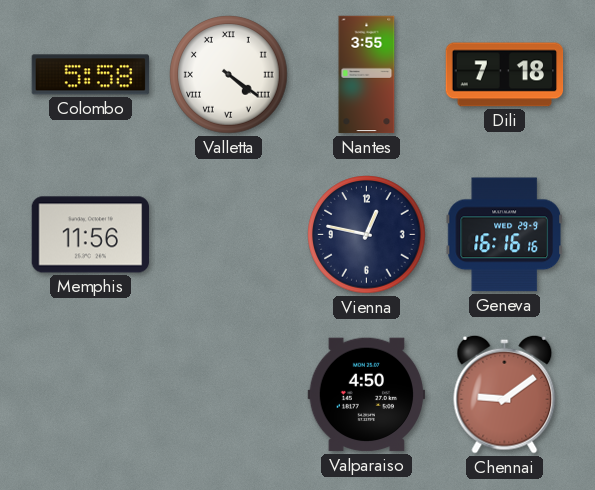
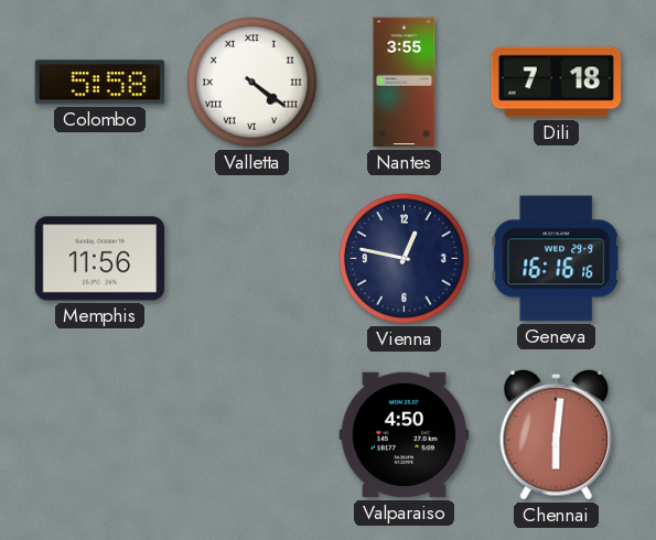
Chennai: 9:09 -> 6:01 (557, 434)
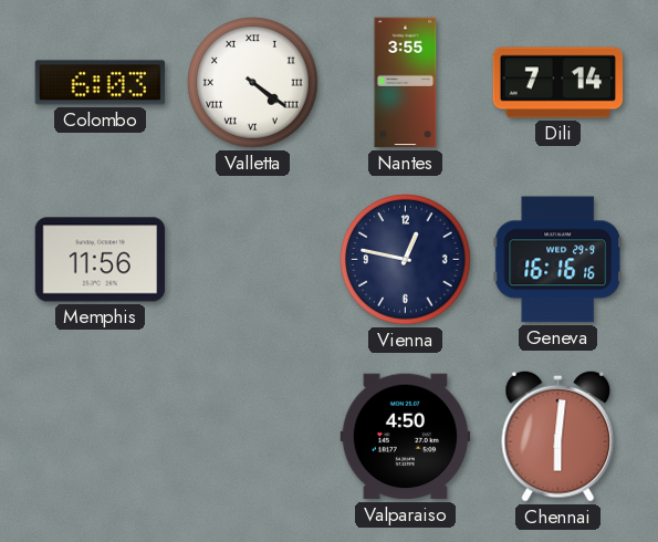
Colombo: 5:58 -> 6:03 (101, 83)
Dili: 7:18 -> 7:14 (558, 83)
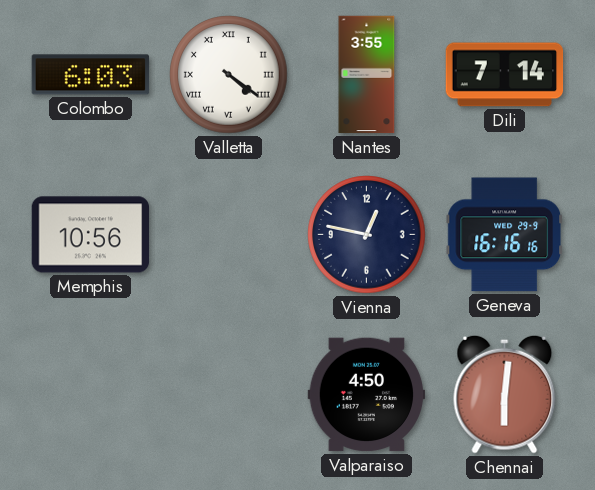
Memphis: 11:56 -> 10:56 (91, 235)
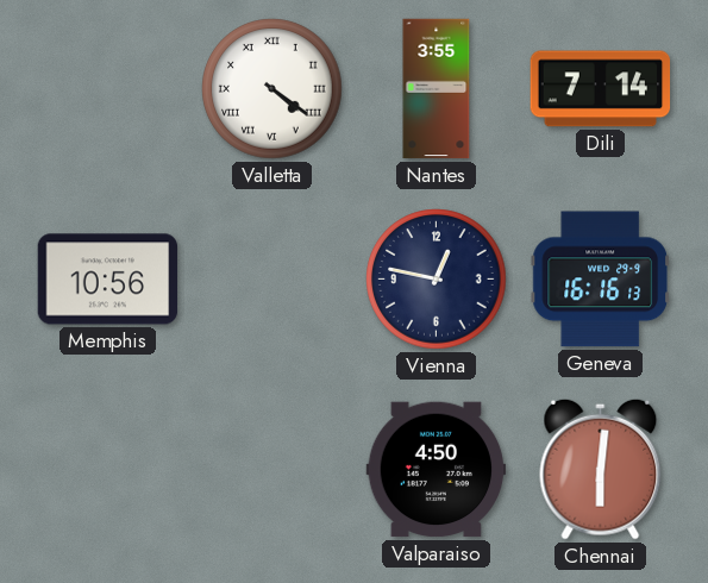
Colombo: 6:03 -> none (91, 75)
Geneva: 16:16:16 -> 16:16:13 (600, 280)
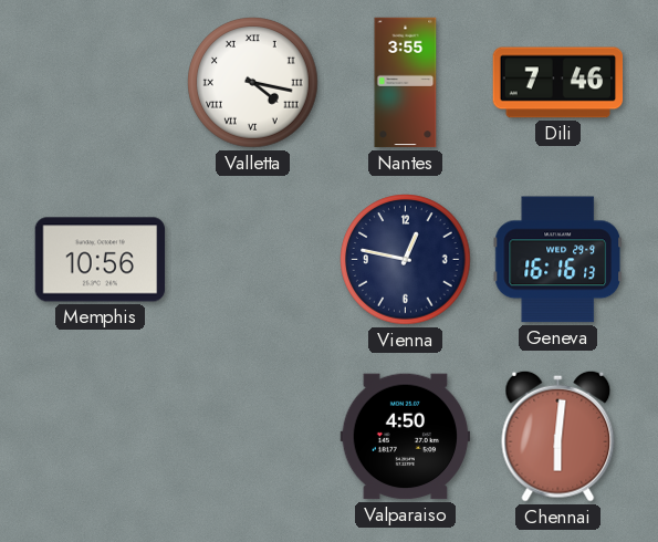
Valletta: 4:21 -> 4:17 (253, 83)
Dili: 7:14 -> 7:46 (558, 83)
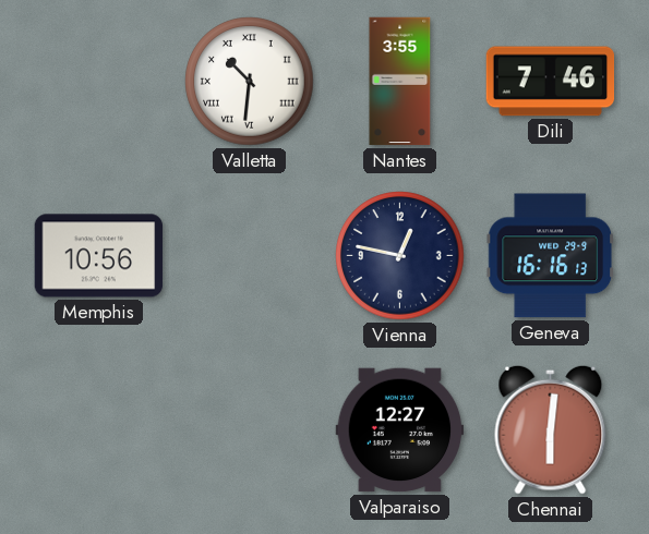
Valletta: 4:17 -> 10:31 (250, 82)
Valparaiso: 4:50 -> 12:27 (400, 430)
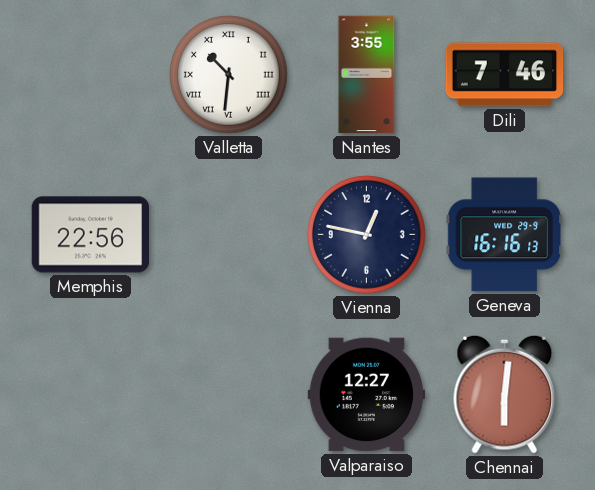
Memphis: 10:56 -> 22:56 (91, 235)
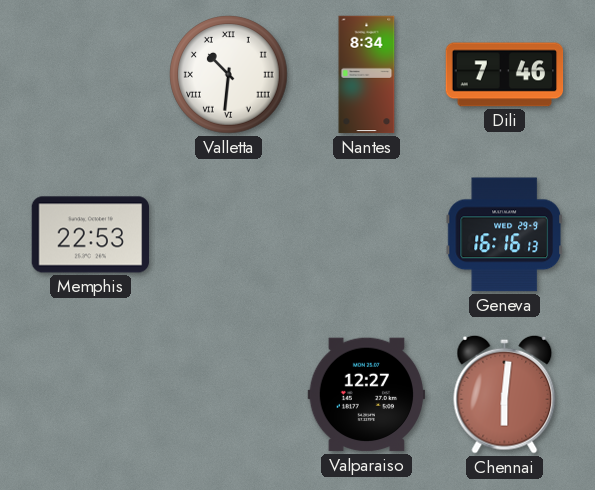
Nantes: 3:55 -> 8:34 (367, 75)
Memphis: 22:56 -> 22:53 (91, 235)
Vienna: 12:47 -> none (367, 235)
